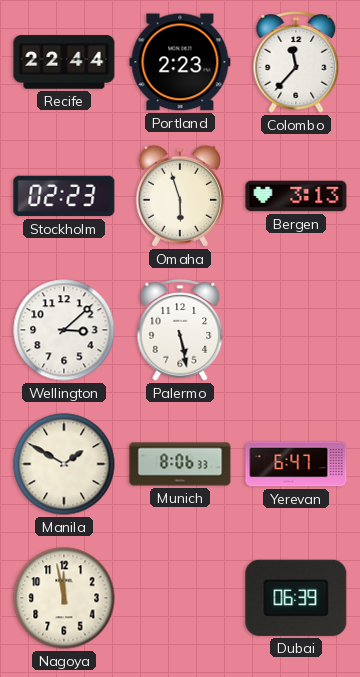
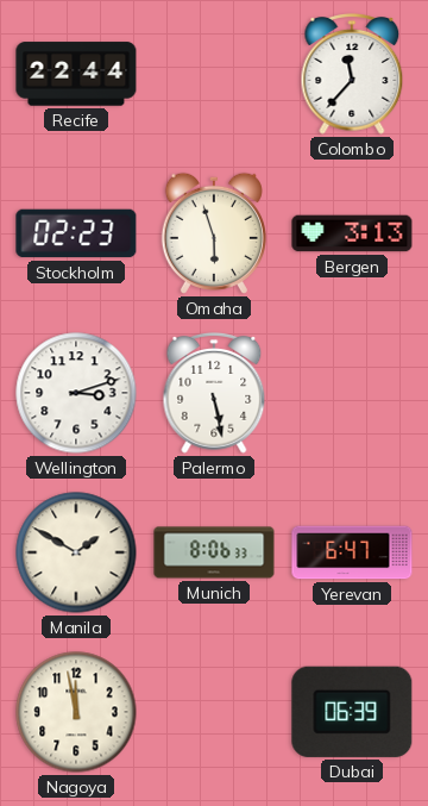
Portland: 2:23 -> none (180, 62)
Wellington: 3:08 -> 3:12 (76, 393)
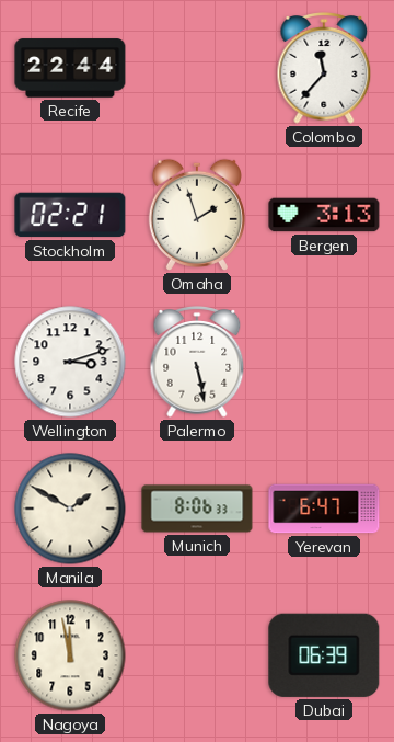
Stockholm: 02:23 -> 02:21 (70, 215)
Omaha: 5:57 -> 1:57 (197, 215)
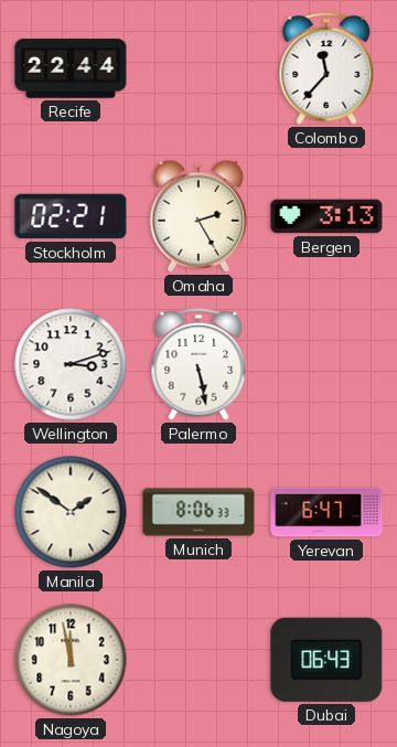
Omaha: 1:57 -> 2:25 (198, 216)
Manila: 1:50 -> 1:51 (71, 512)
Dubai: 06:39 -> 06:43 (326, 660)
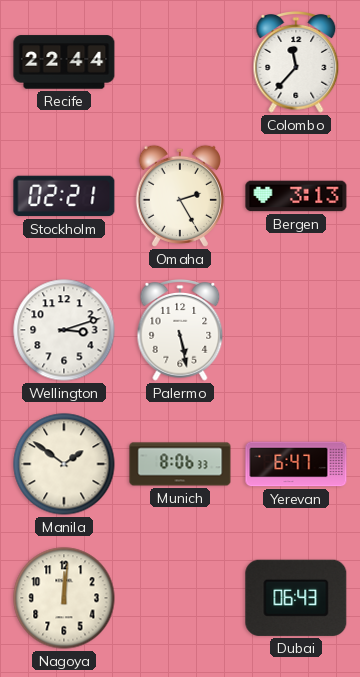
Nagoya: 11:58 -> 12:01 (64, 598)
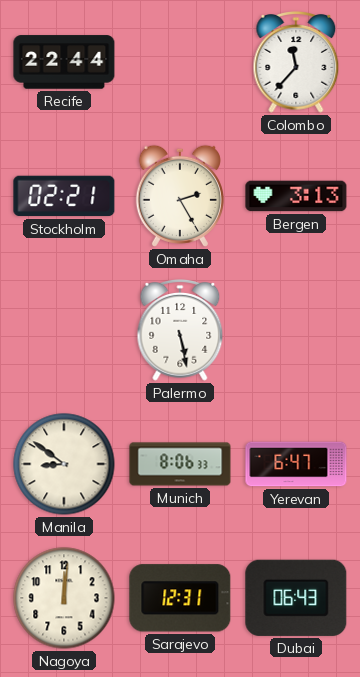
Wellington: 3:12 -> none (64, 330)
Manila: 1:51 -> 8:51 (64, 464)
Sarajevo: none -> 12:31 (180, 598)
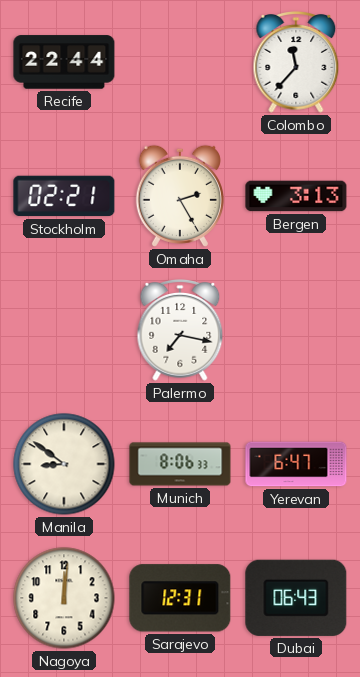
Palermo: 5:28 -> 7:17 (180, 331)
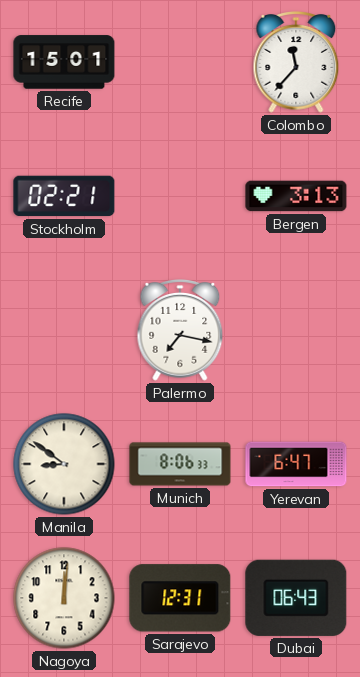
Recife: 22:44 -> 15:01 (64, 62)
Omaha: 2:25 -> none (180, 196)
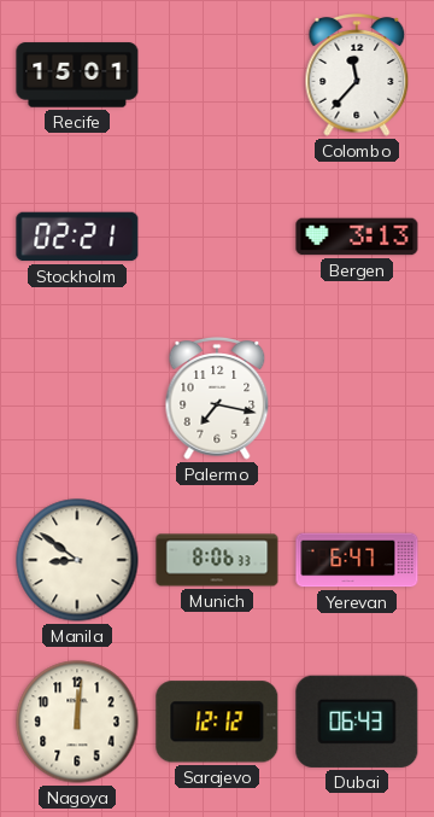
Sarajevo: 12:31 -> 12:12 (217, 722)
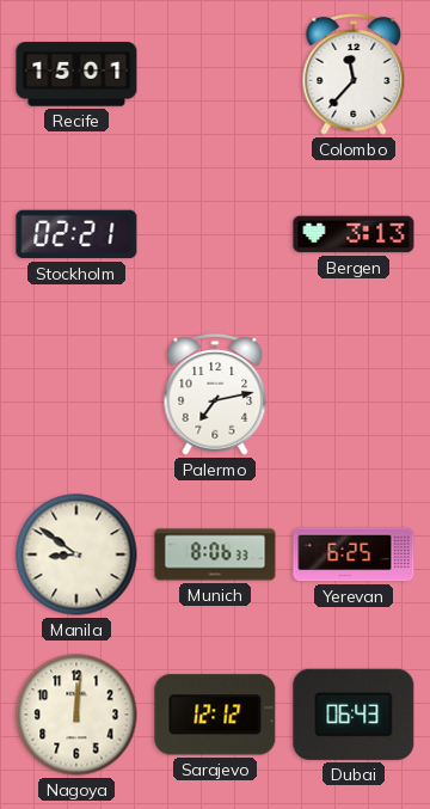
Palermo: 7:17 -> 7:13 (215, 396)
Yerevan: 6:47 -> 6:25 (354, 554)
